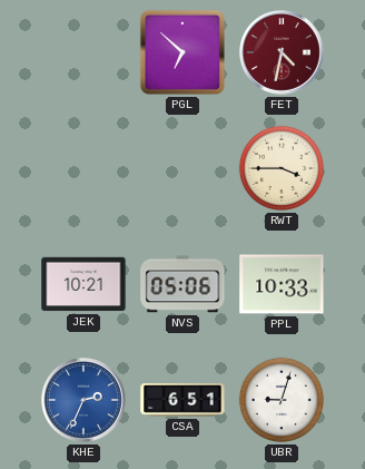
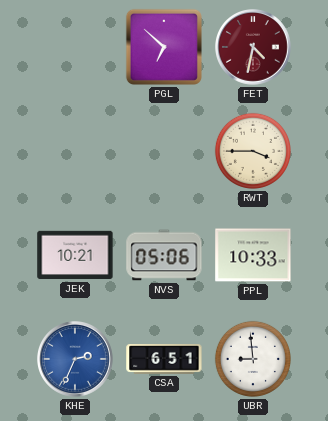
UBR: 9:03 -> 8:59 (253, 359)
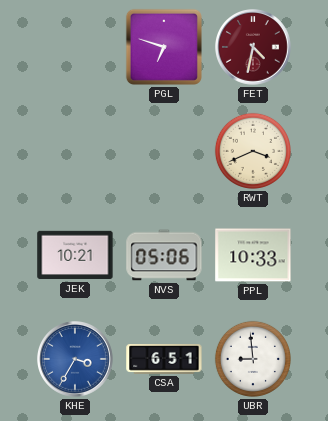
PGL: 6:52 -> 6:48 (164, 47)
RWT: 3:45 -> 3:41 (253, 151)
KHE: 2:34 -> 3:35 (76, 360)
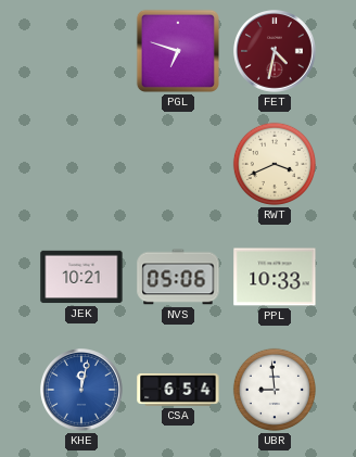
KHE: 3:35 -> 12:02 (82, 391)
CSA: 6:51 -> 6:54 (178, 391)
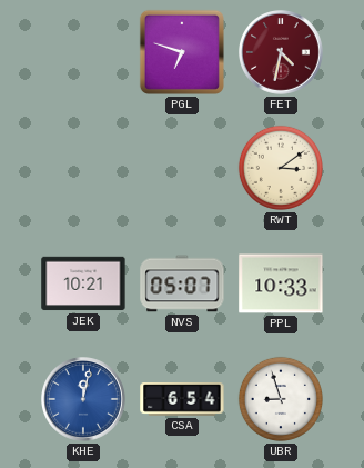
RWT: 3:41 -> 3:09 (281, 168)
NVS: 05:06 -> 05:07 (182, 283)
UBR: 8:59 -> 8:57 (281, 399)
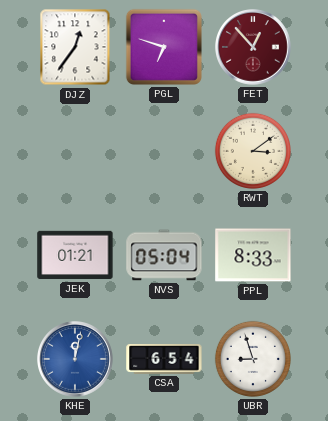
DJZ: none -> 12:36 (75, 47)
FET: 4:32 -> 12:53 (254, 48)
JEK: 10:21 -> 01:21 (75, 255)
NVS: 05:07 -> 05:04 (164, 255)
PPL: 10:33 -> 8:33 (253, 255)
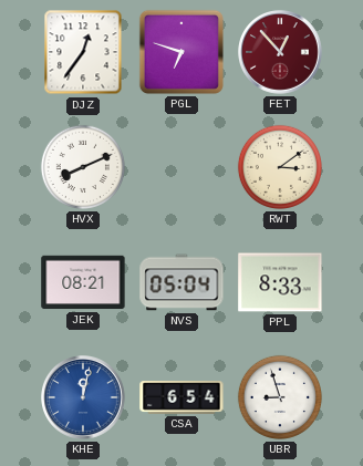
HVX: none -> 8:11 (83, 167)
JEK: 01:21 -> 08:21 (83, 282)
